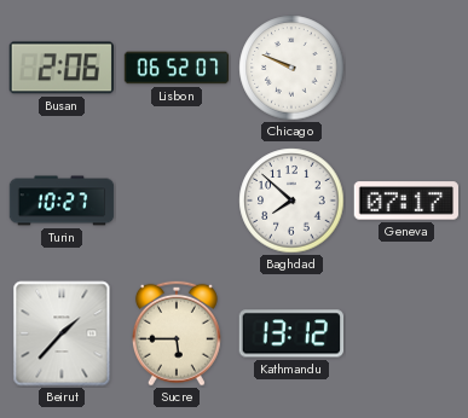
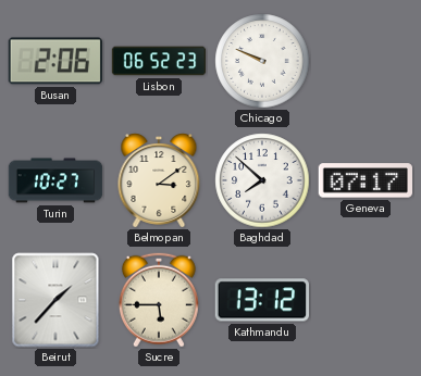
Lisbon: 06:52:07 -> 06:52:23 (159, 61)
Belmopan: none -> 3:09 (159, 181)
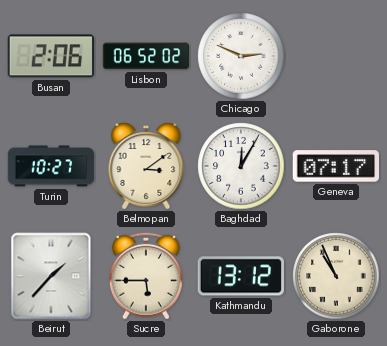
Lisbon: 06:52:23 -> 06:52:02 (146, 56)
Chicago: 9:49 -> 2:49 (241, 56)
Baghdad: 7:52 -> 12:05 (241, 166)
Gaborone: none -> 10:56 (336, 276)
